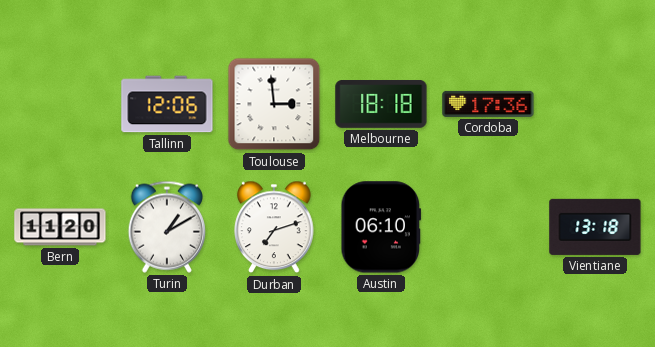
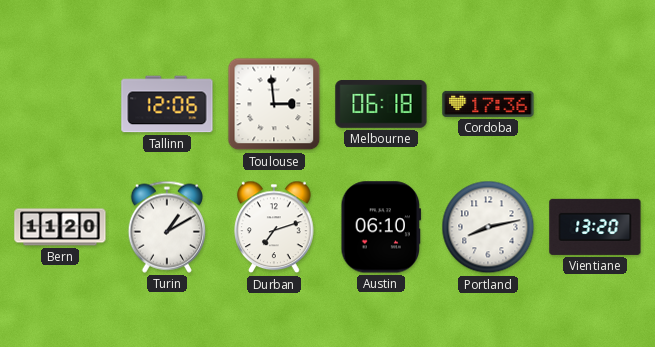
Melbourne: 18:18 -> 06:18 (381, 105)
Portland: none -> 8:13 (488, 227)
Vientiane: 13:18 -> 13:20 (595, 227)
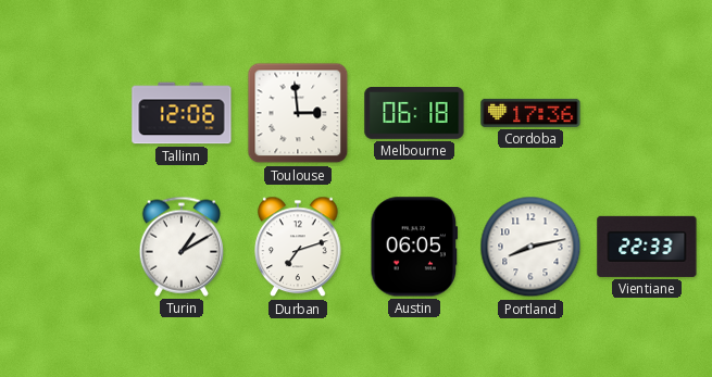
Bern: 11:20 -> none (60, 227)
Austin: 06:10 -> 06:05 (414, 247)
Vientiane: 13:20 -> 22:33 (647, 247)
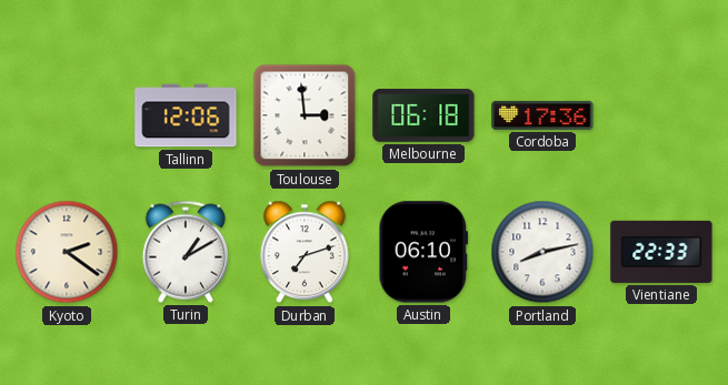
Kyoto: none -> 2:21 (67, 252)
Austin: 06:05 -> 06:10 (423, 252)
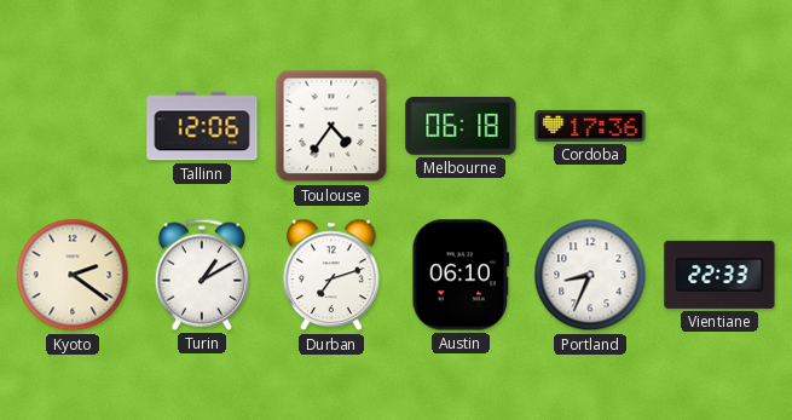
Toulouse: 2:59 -> 4:36 (331, 126)
Portland: 8:13 -> 8:34 (590, 275)
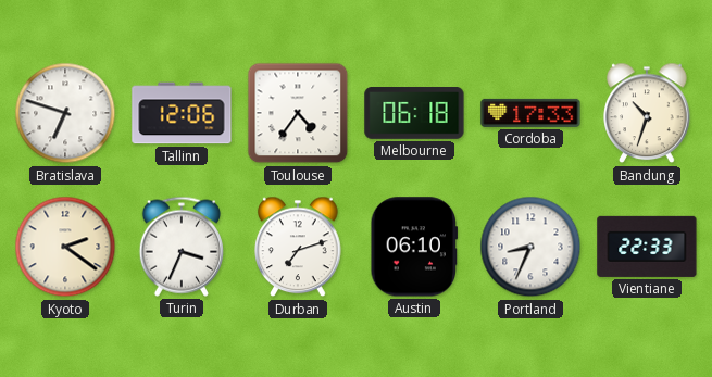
Bratislava: none -> 6:48 (65, 113)
Cordoba: 17:36 -> 17:33 (530, 113)
Bandung: none -> 10:33 (647, 113)
Turin: 1:10 -> 3:34 (180, 247)
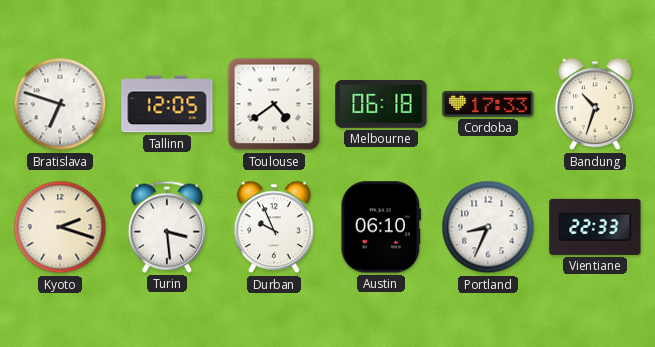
Tallinn: 12:06 -> 12:05 (167, 104)
Toulouse: 4:36 -> 4:39 (274, 104)
Kyoto: 2:21 -> 2:18 (60, 227)
Turin: 3:34 -> 3:29 (166, 227)
Durban: 7:12 -> 9:56 (274, 227)
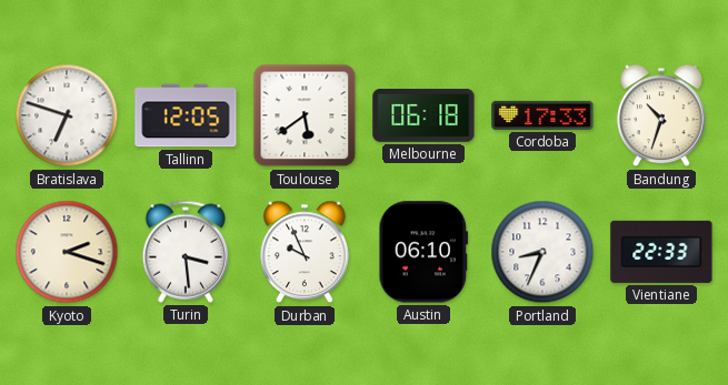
Toulouse: 4:39 -> 5:39 (305, 115)
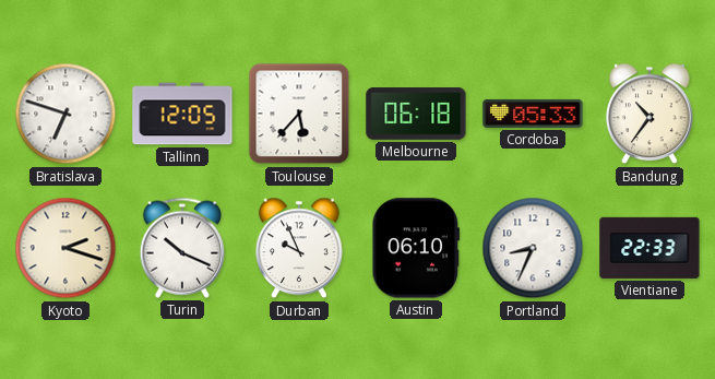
Toulouse: 5:39 -> 5:37 (299, 114)
Cordoba: 17:33 -> 05:33 (533, 114)
Bandung: 10:33 -> 10:36 (650, 114)
Turin: 3:29 -> 10:19 (181, 248)
